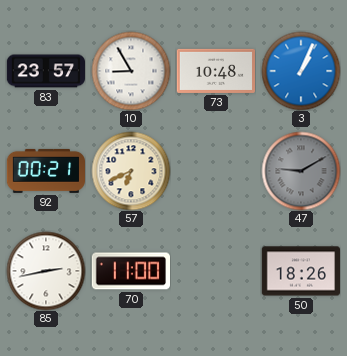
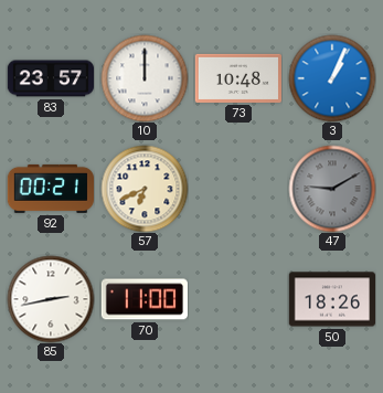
10: 8:55 -> 12:00 (145, 78)
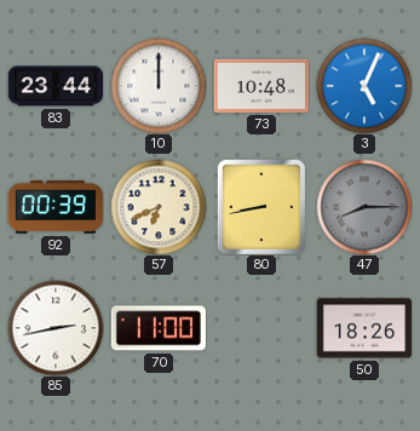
83: 23:57 -> 23:44 (54, 86)
3: 1:04 -> 5:04 (364, 86)
92: 00:21 -> 00:39 (54, 207)
80: none -> 8:43 (261, 207)
47: 9:10 -> 8:15 (364, 207)
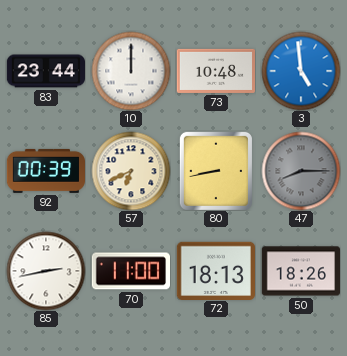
3: 5:04 -> 4:59 (301, 71)
72: none -> 18:13 (215, 270)
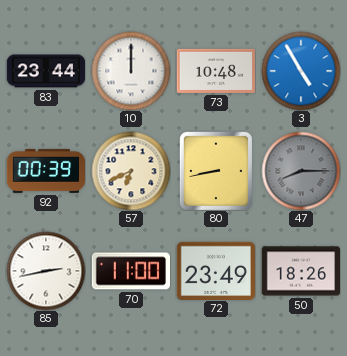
3: 4:59 -> 4:55 (301, 71)
72: 18:13 -> 23:49 (215, 270)
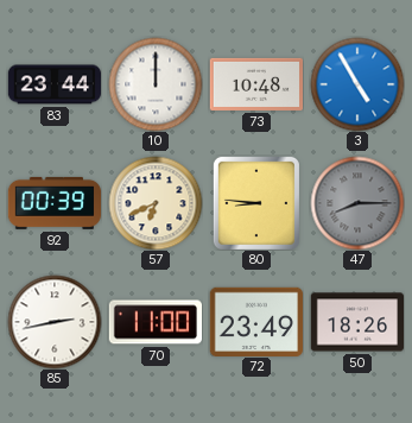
80: 8:43 -> 8:46 (256, 203)
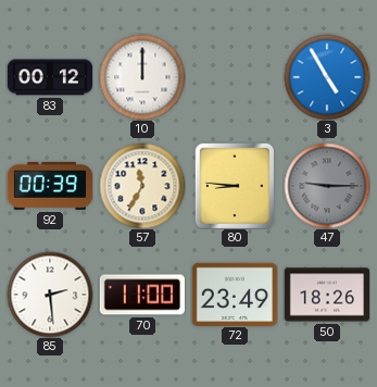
83: 23:44 -> 00:12 (49, 77)
73: 10:48 -> none (255, 84)
57: 6:41 -> 11:35 (142, 186)
47: 8:15 -> 9:15 (327, 186)
85: 2:43 -> 2:29 (50, 295)
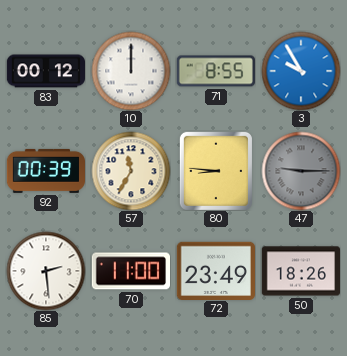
71: none -> 8:55 (215, 71)
3: 4:55 -> 9:55 (301, 71)
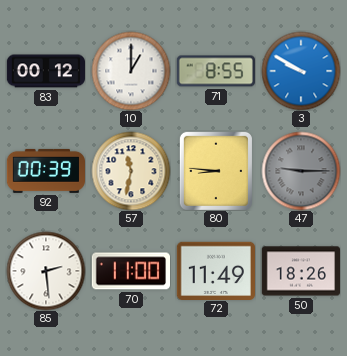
10: 12:00 -> 1:00 (131, 71)
3: 9:55 -> 9:50 (301, 71)
57: 11:35 -> 11:32 (131, 171)
72: 23:49 -> 11:49 (215, 270)
